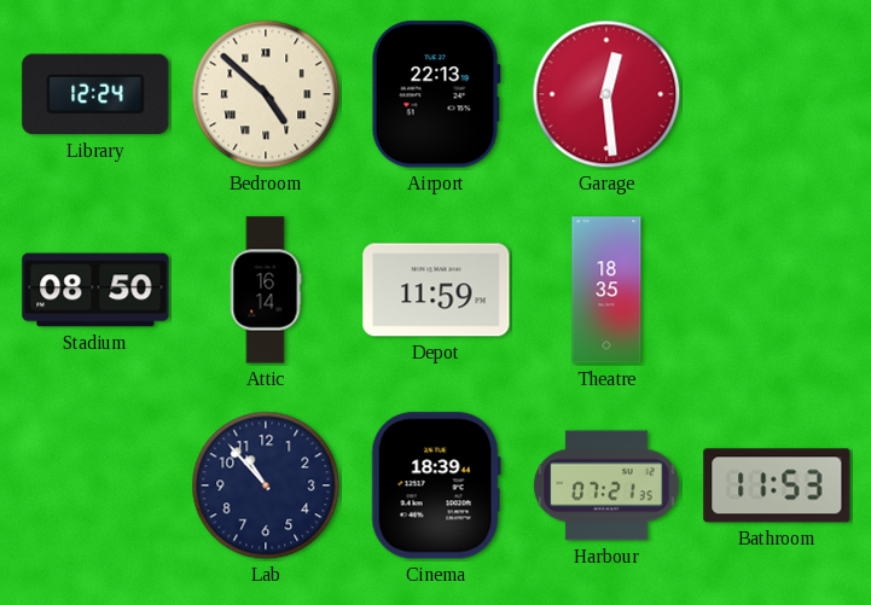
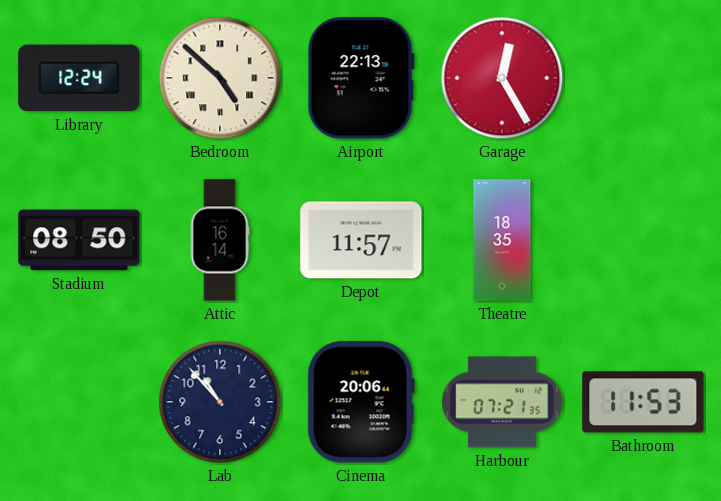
Garage: 12:29 -> 12:25 (502, 78)
Depot: 11:59 -> 11:57 (361, 240)
Cinema: 18:39 -> 20:06 (361, 402)
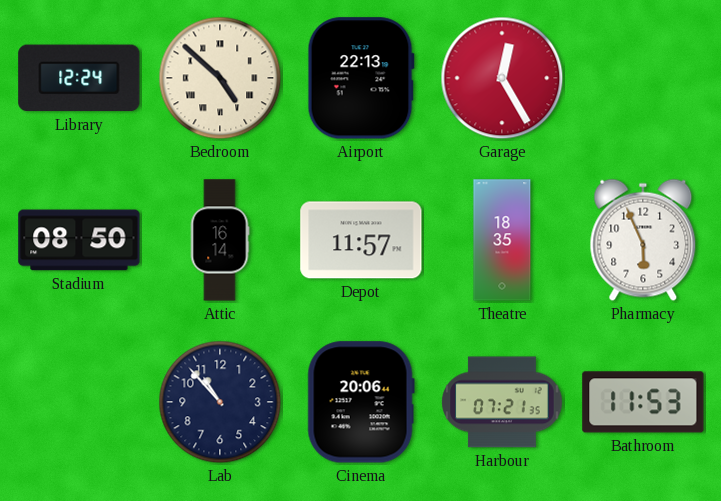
Pharmacy: none -> 5:56 (643, 240)
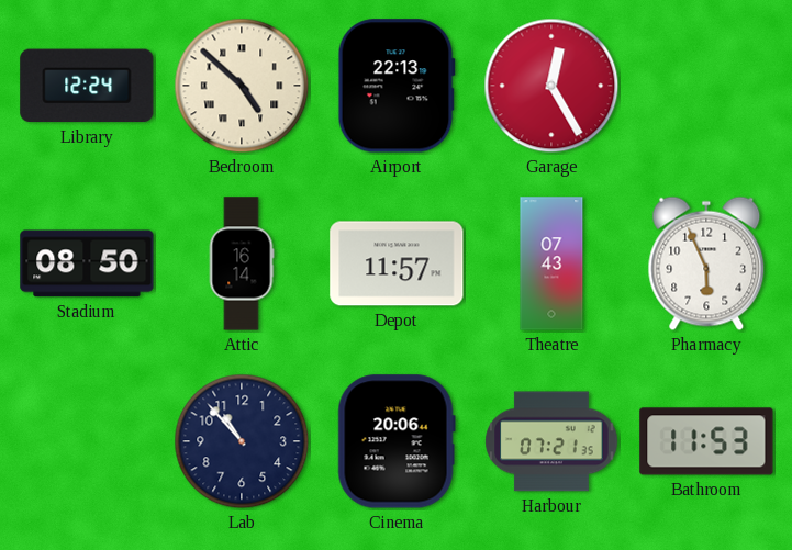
Theatre: 18:35 -> 07:43 (551, 263)
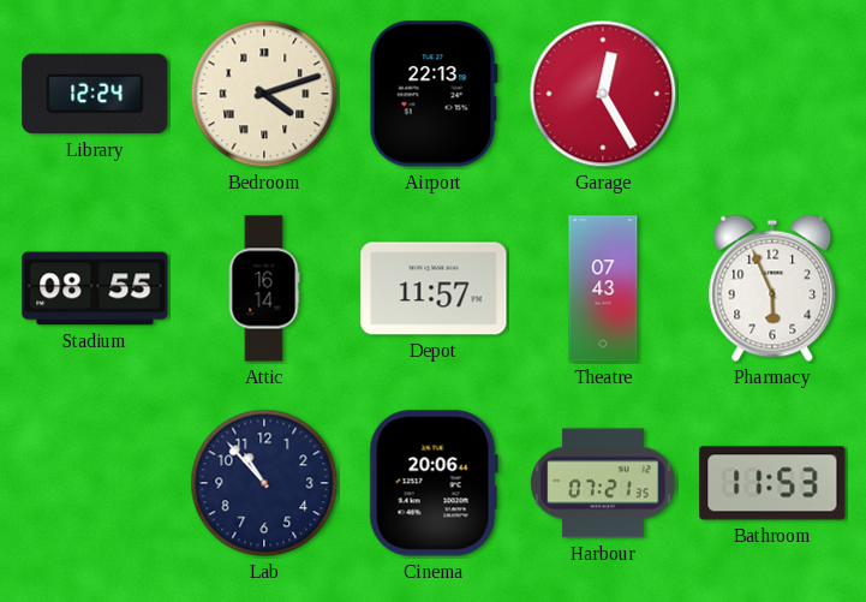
Bedroom: 4:52 -> 4:12 (264, 94)
Stadium: 08:50 -> 08:55 (95, 288)
